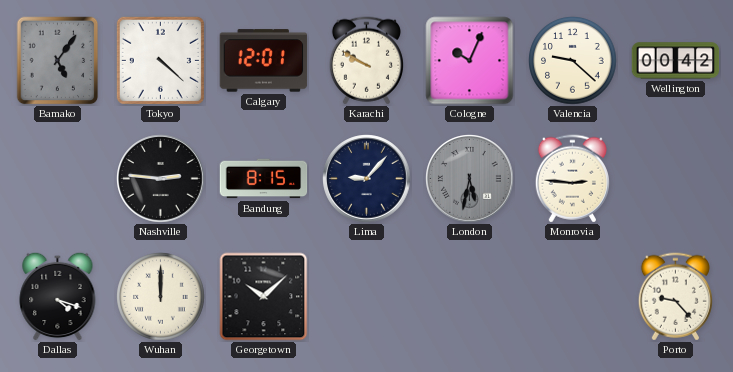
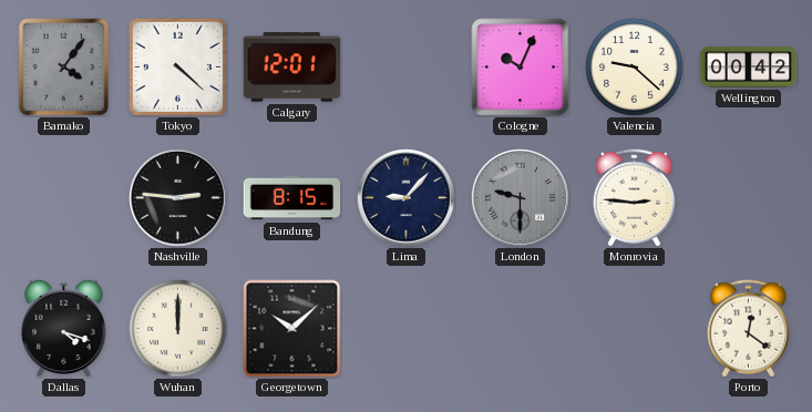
Bamako: 5:06 -> 4:06 (64, 68)
Karachi: 9:50 -> none (366, 61)
London: 5:32 -> 9:30 (521, 198)
Porto: 9:23 -> 12:21 (748, 329)
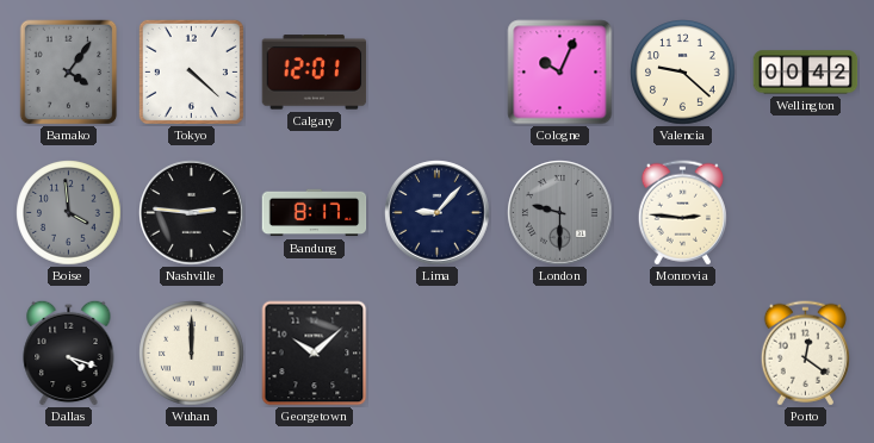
Boise: none -> 3:59 (69, 213)
Bandung: 8:15 -> 8:17 (315, 213)
